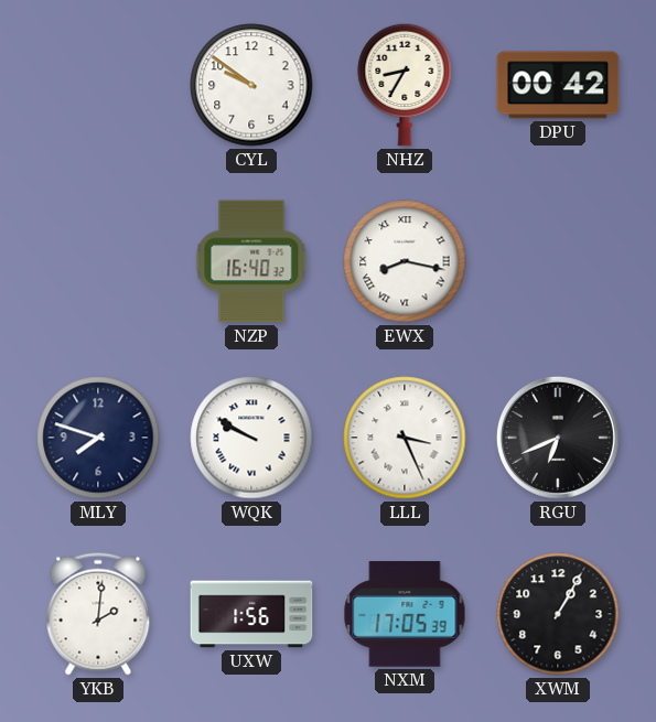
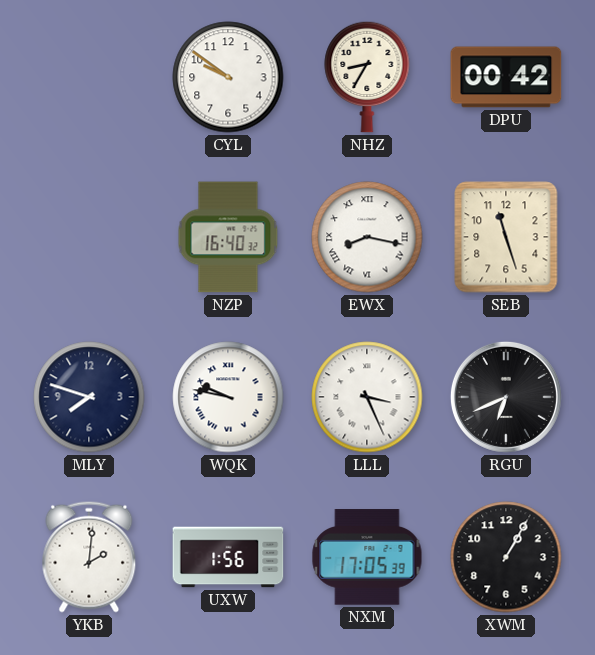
SEB: none -> 11:27 (506, 237)
WQK: 9:50 -> 9:47 (228, 397)
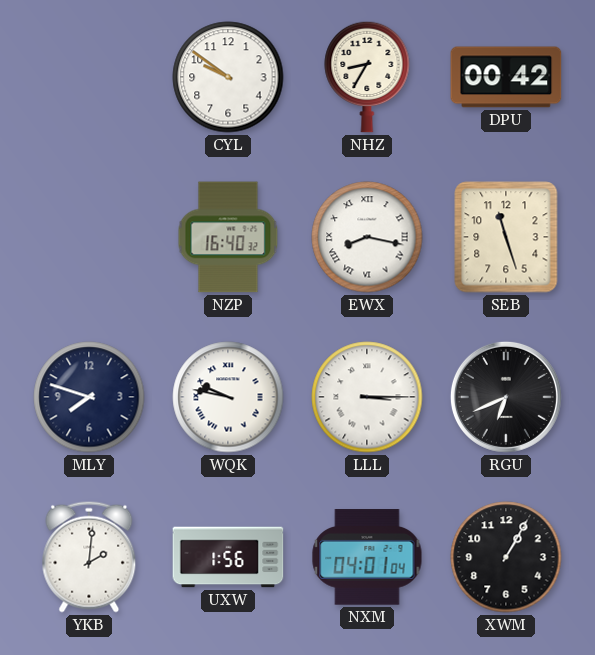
LLL: 3:26 -> 3:15 (367, 397)
NXM: 17:05 -> 04:01 (367, 557)
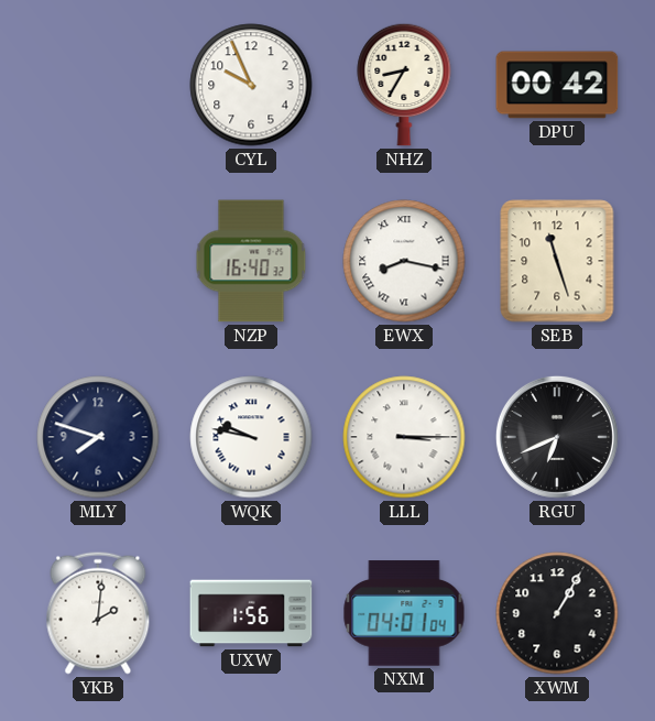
CYL: 9:51 -> 9:56 (251, 85)
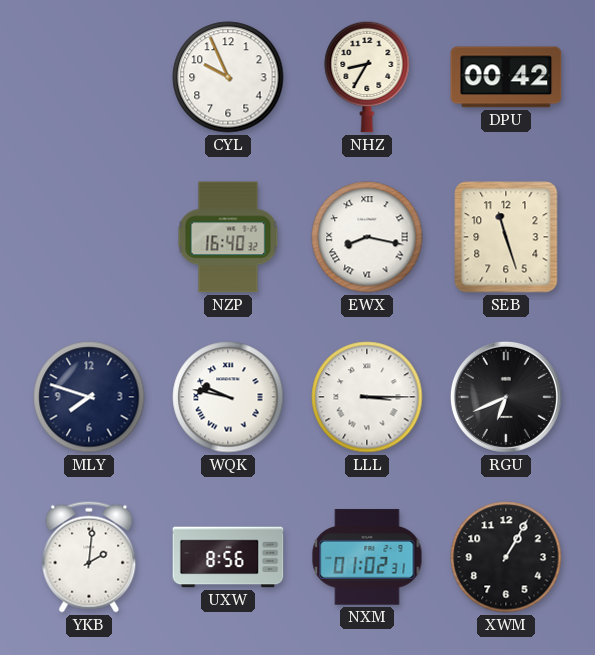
UXW: 1:56 -> 8:56 (228, 557)
NXM: 04:01 -> 01:02 (367, 557)
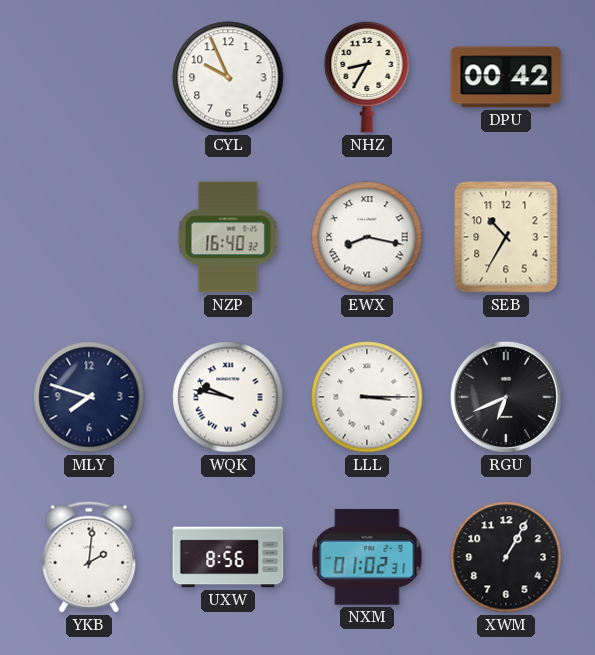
SEB: 11:27 -> 10:35 (506, 237)
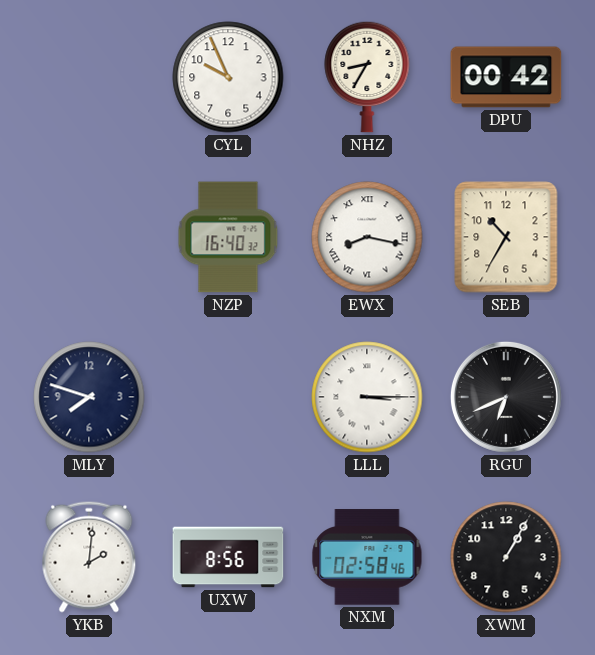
WQK: 9:47 -> none (228, 397)
NXM: 01:02 -> 02:58 (367, 557)
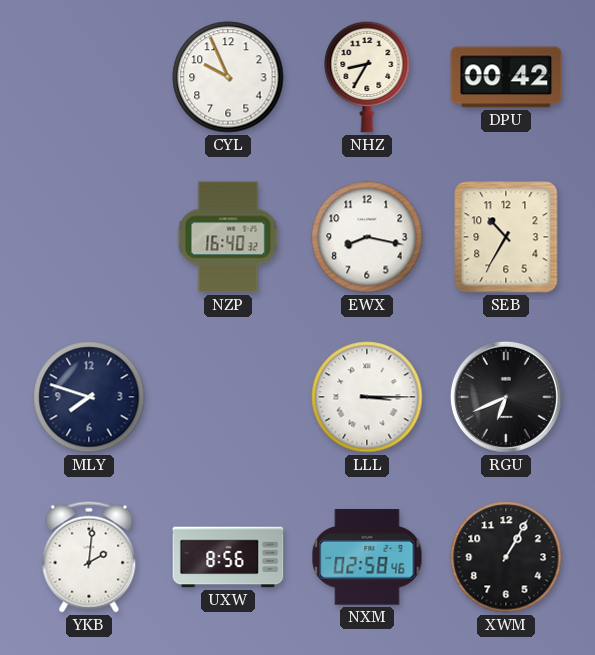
EWX numerals: Roman -> Arabic (367, 237)
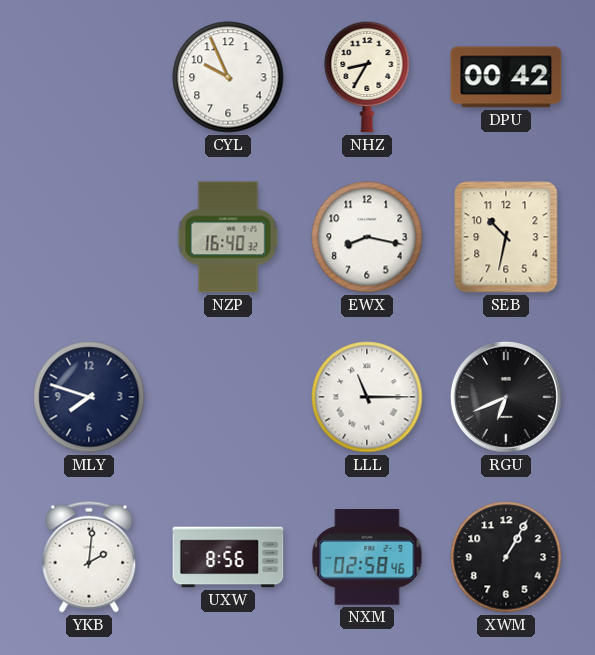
SEB: 10:35 -> 10:32 (506, 237)
LLL: 3:15 -> 11:15 (367, 397)
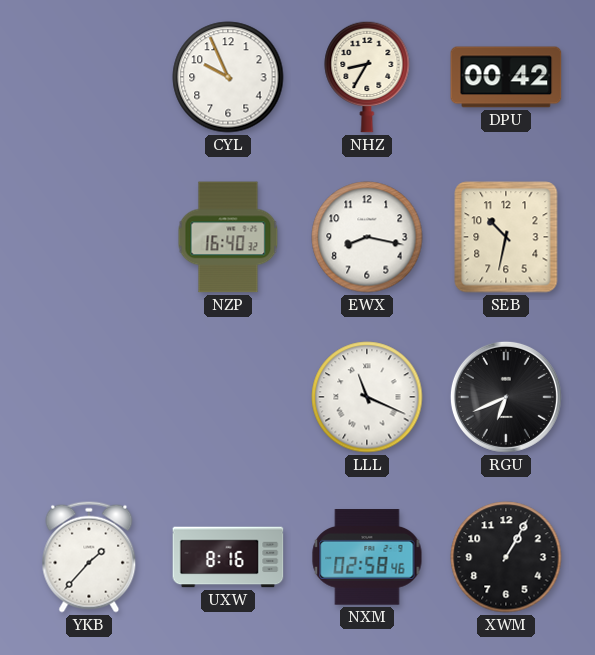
MLY: 7:48 -> none (89, 397)
LLL: 11:15 -> 11:19 (367, 397)
YKB: 2:01 -> 1:37 (89, 557)
UXW: 8:56 -> 8:16 (228, 557)
